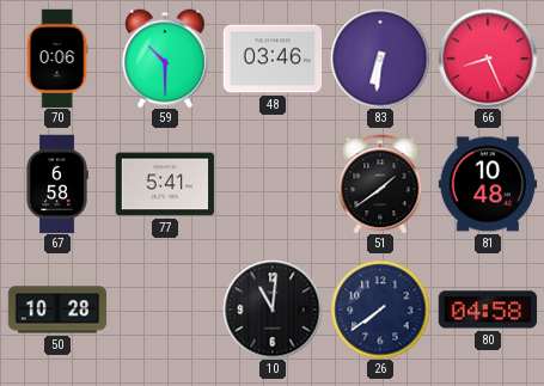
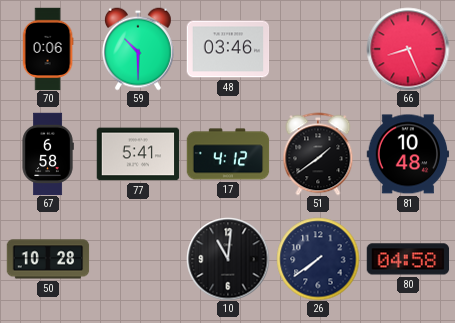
83: 6:31 -> none (380, 59)
17: none -> 4:12 (228, 154)
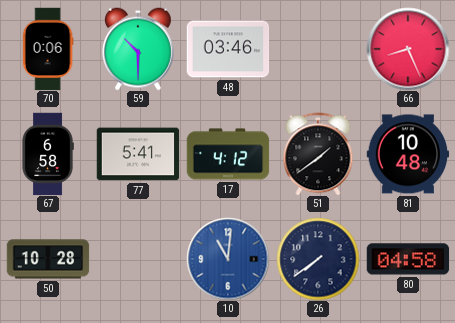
10 dial: black -> blue (228, 259)
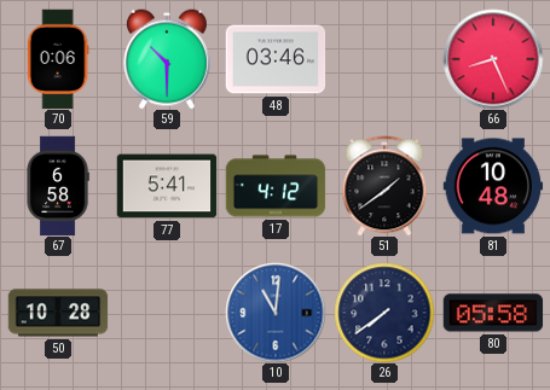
80: 04:58 -> 05:58 (493, 313)
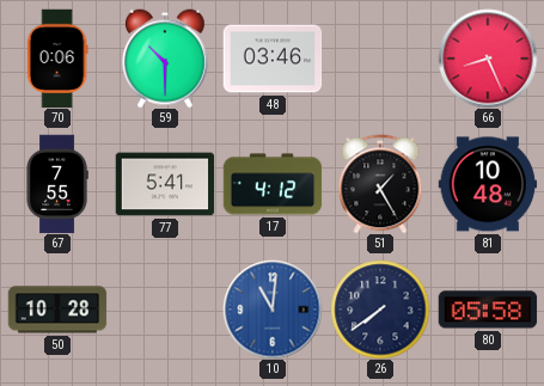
67: 6:58 -> 7:55 (57, 184)
51: 1:39 -> 1:25 (380, 184)
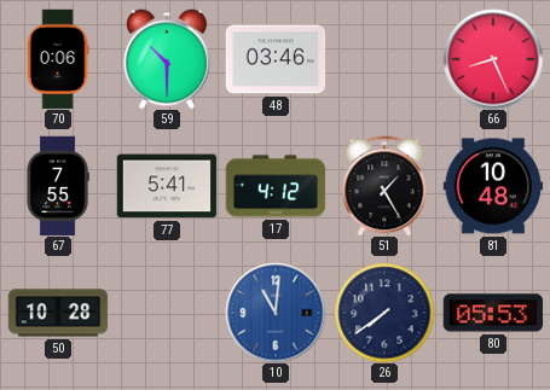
80: 05:58 -> 05:53 (493, 313)
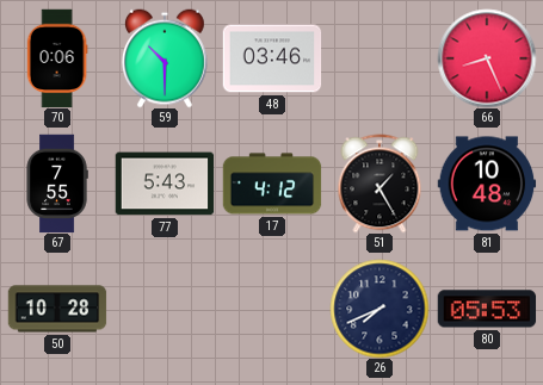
77: 5:41 -> 5:43 (165, 184)
10: 11:01 -> none (276, 313)
26: 7:39 -> 7:41 (380, 309)
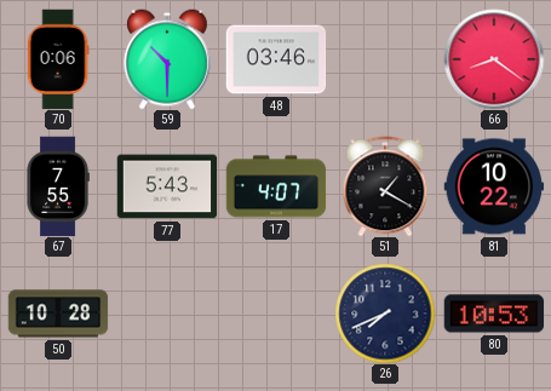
66: 8:26 -> 8:21 (494, 59)
17: 4:12 -> 4:07 (276, 186)
51: 1:25 -> 1:20 (385, 186)
81: 10:48 -> 10:22 (494, 186)
80: 05:53 -> 10:53 (494, 314)
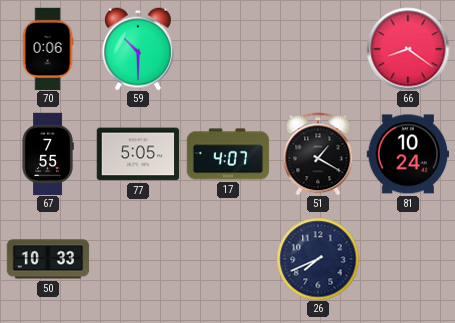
48: 03:46 -> none (276, 59)
77: 5:43 -> 5:05 (138, 154)
81: 10:22 -> 10:24 (408, 154)
50: 10:28 -> 10:33 (48, 259)
80: 10:53 -> none (494, 314)
